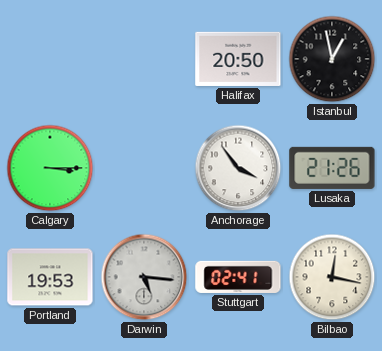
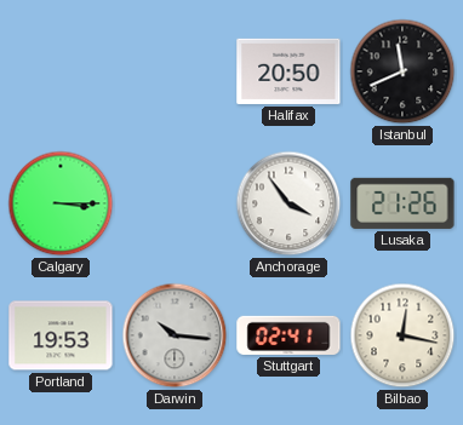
Istanbul: 12:58 -> 11:41 (402, 71)
Darwin: 5:16 -> 10:16 (175, 335)
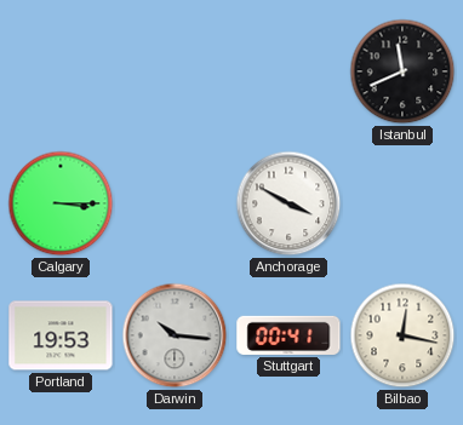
Halifax: 20:50 -> none (288, 71)
Anchorage: 3:54 -> 3:50 (288, 203)
Lusaka: 21:26 -> none (402, 203)
Stuttgart: 02:41 -> 00:41 (288, 335)
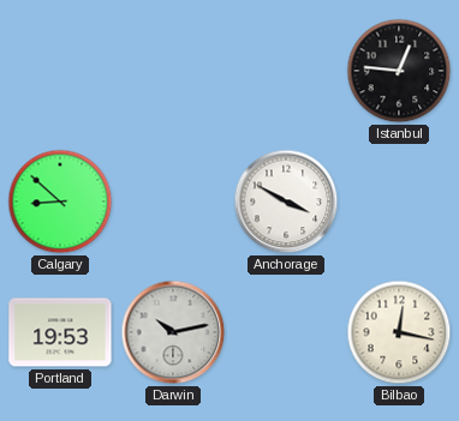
Istanbul: 11:41 -> 12:46 (399, 71)
Calgary: 3:15 -> 8:52 (60, 202)
Darwin: 10:16 -> 10:13 (173, 332)
Stuttgart: 00:41 -> none (288, 335)
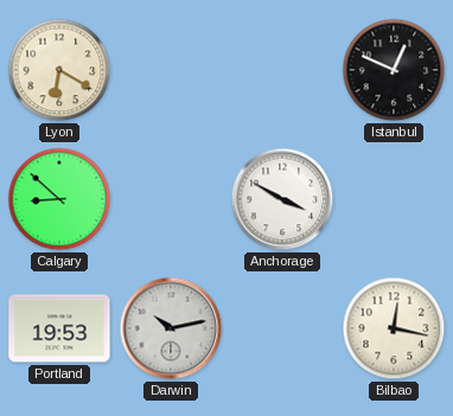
Lyon: none -> 6:20 (59, 70)
Istanbul: 12:46 -> 12:49 (394, 70)
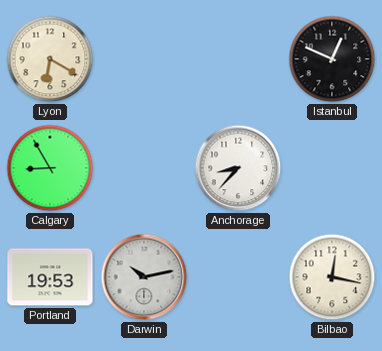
Calgary: 8:52 -> 8:55 (50, 168)
Anchorage: 3:50 -> 8:37 (238, 168)
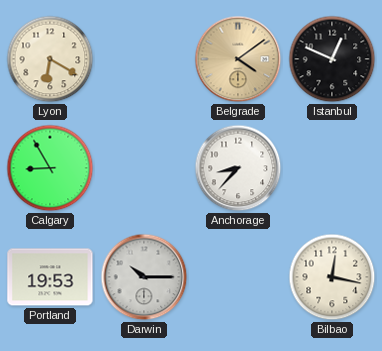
Belgrade: none -> 4:09 (238, 59)
Darwin: 10:13 -> 10:15 (144, 277)
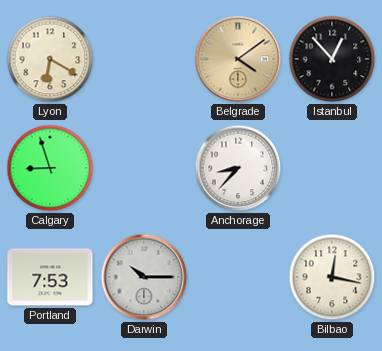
Istanbul: 12:49 -> 12:53 (332, 59)
Calgary: 8:55 -> 8:57 (50, 168)
Portland: 19:53 -> 7:53 (50, 277)
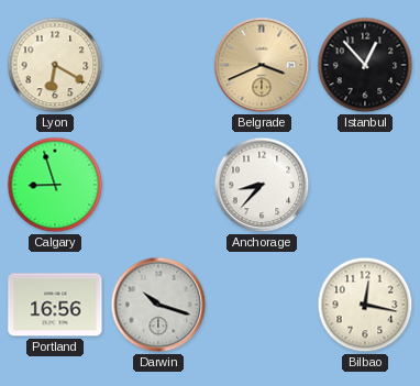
Belgrade: 4:09 -> 3:41 (262, 65)
Portland: 7:53 -> 16:56 (55, 305)
Darwin: 10:15 -> 10:18 (158, 305)
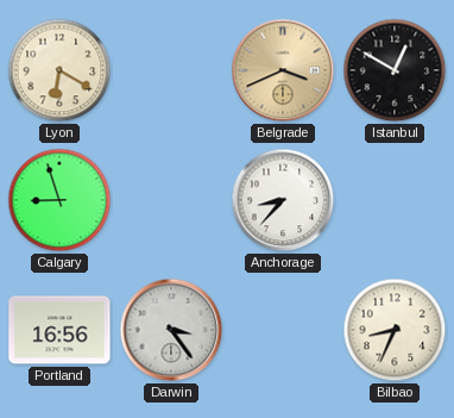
Istanbul: 12:53 -> 12:50 (395, 70)
Darwin: 10:18 -> 3:24 (171, 330)
Bilbao: 12:17 -> 8:34 (395, 330)
